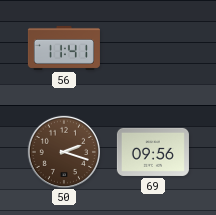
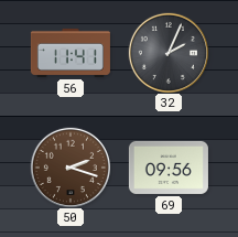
32: none -> 2:04 (167, 52)
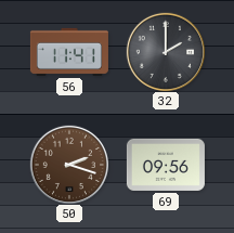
32: 2:04 -> 2:00 (165, 51)
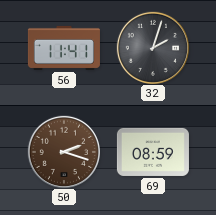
32: 2:00 -> 2:03 (152, 47)
69: 09:56 -> 08:59 (153, 152)
